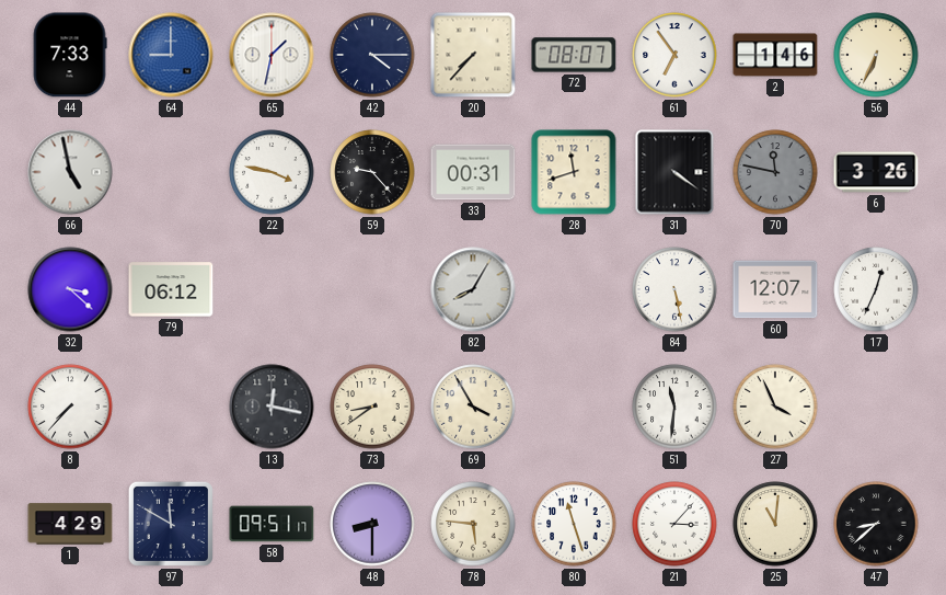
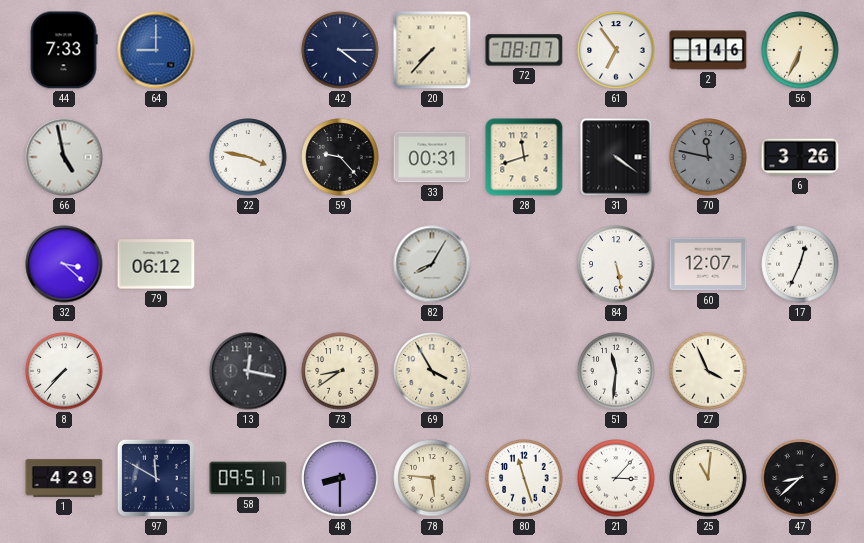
65: 1:32 -> none (272, 55)
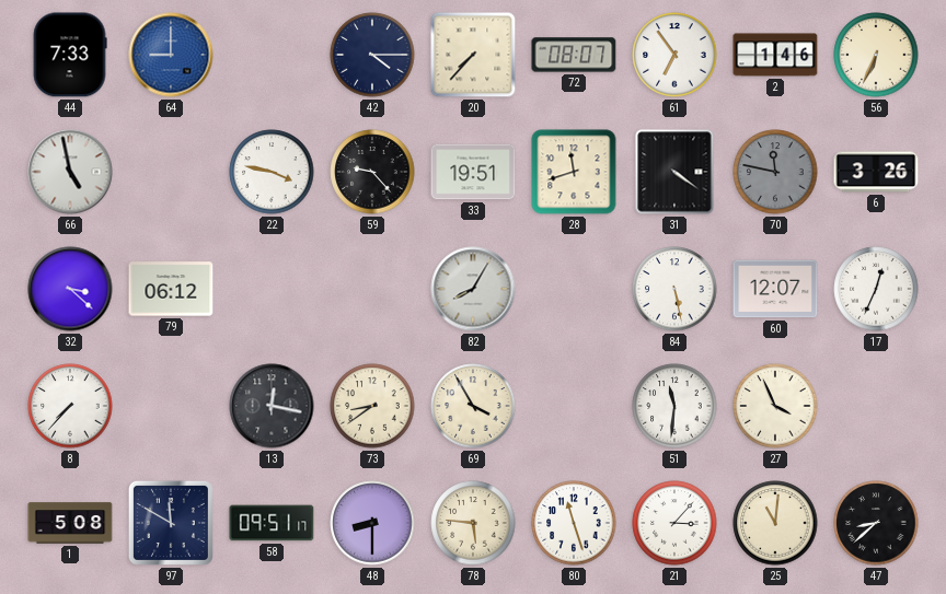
33: 00:31 -> 19:51 (473, 172)
1: 4:29 -> 5:08 (70, 523)
